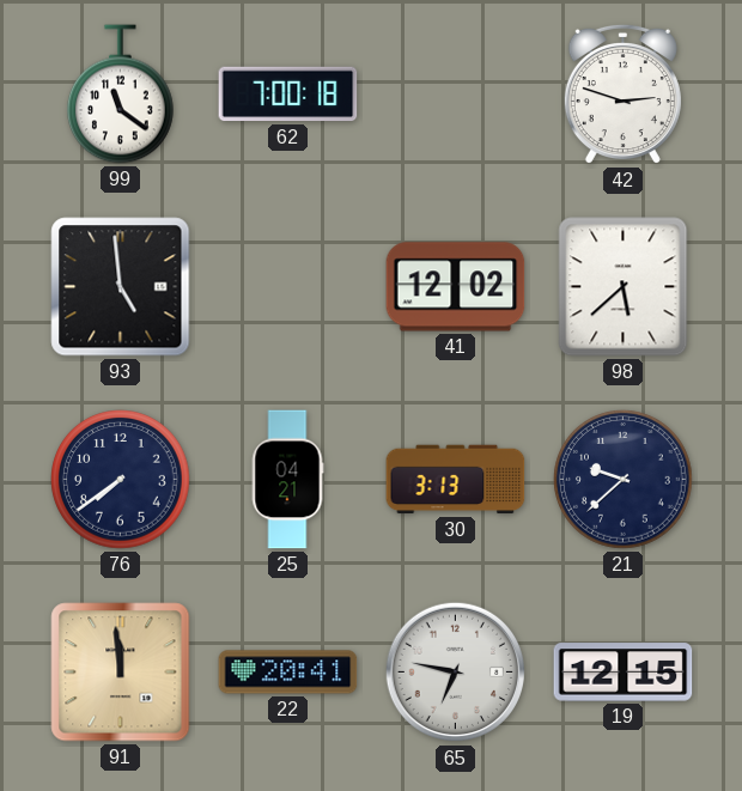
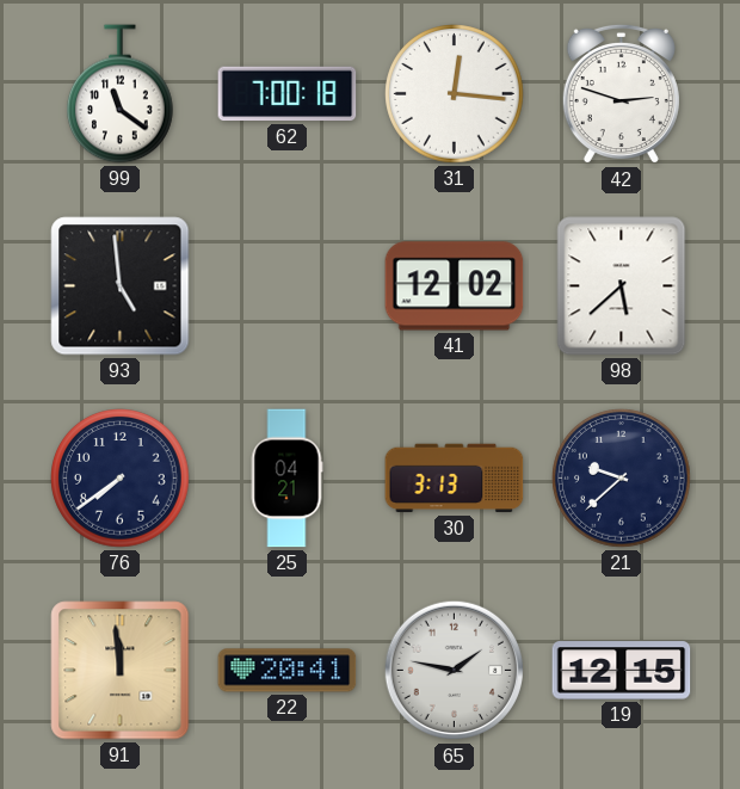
31: none -> 12:16 (455, 94)
65: 6:47 -> 1:47 (454, 671)
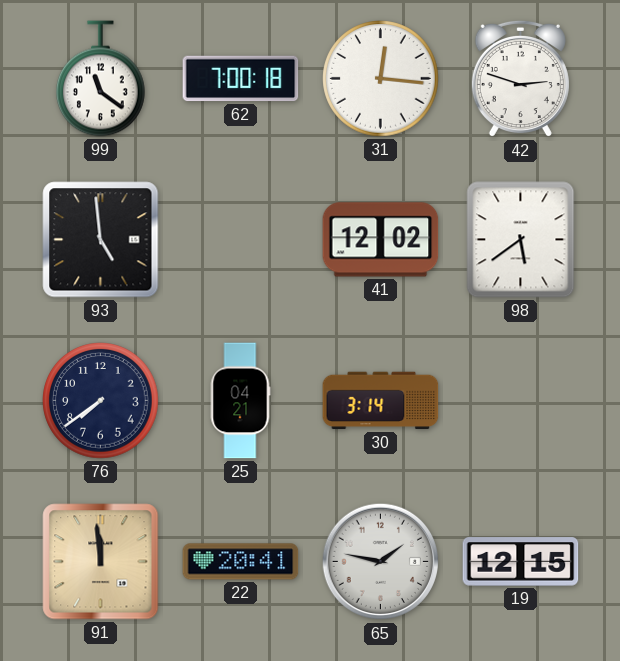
98: 5:38 -> 5:39 (521, 240)
30: 3:13 -> 3:14 (381, 401)
21: 9:38 -> none (622, 479)
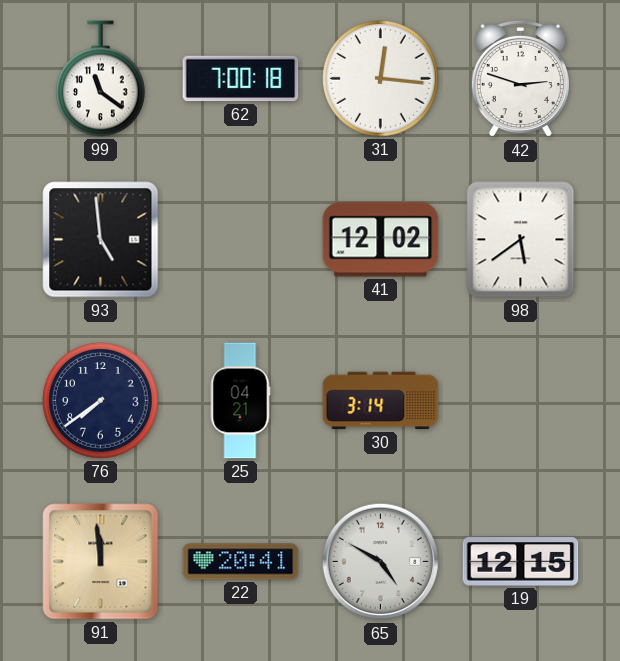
65: 1:47 -> 4:50 (380, 562)
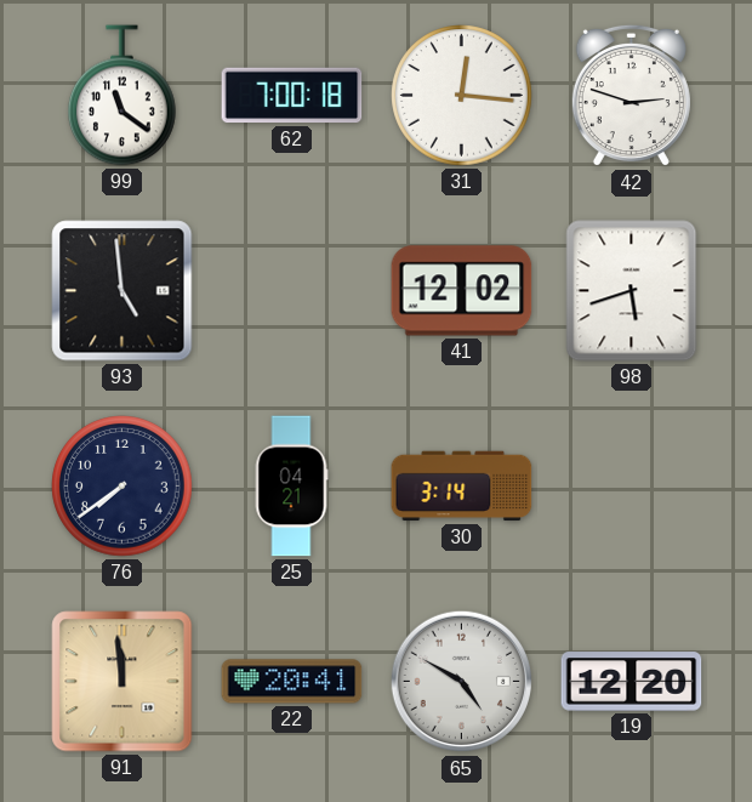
98: 5:39 -> 5:42 (632, 291)
19: 12:15 -> 12:20 (632, 682)
